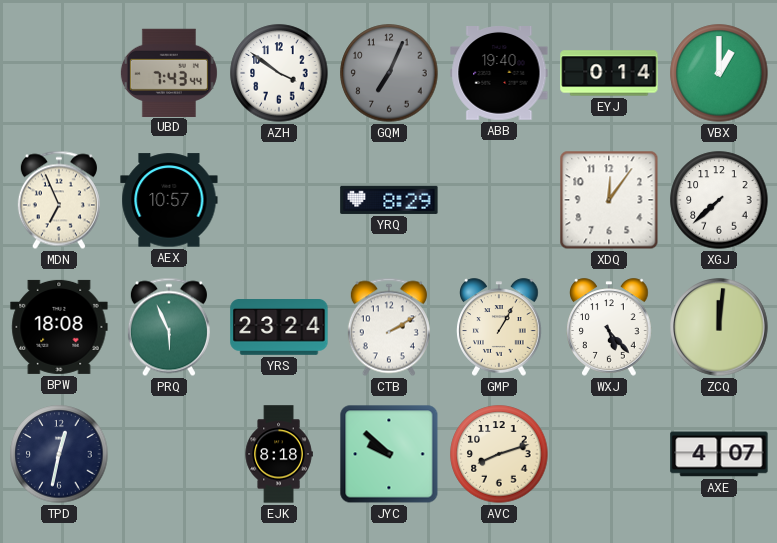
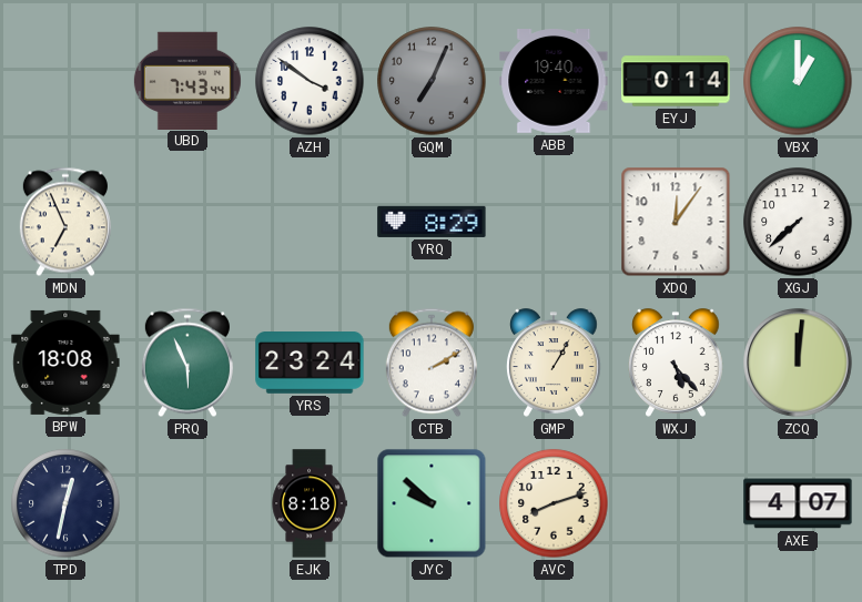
AEX: 10:57 -> none (169, 200)
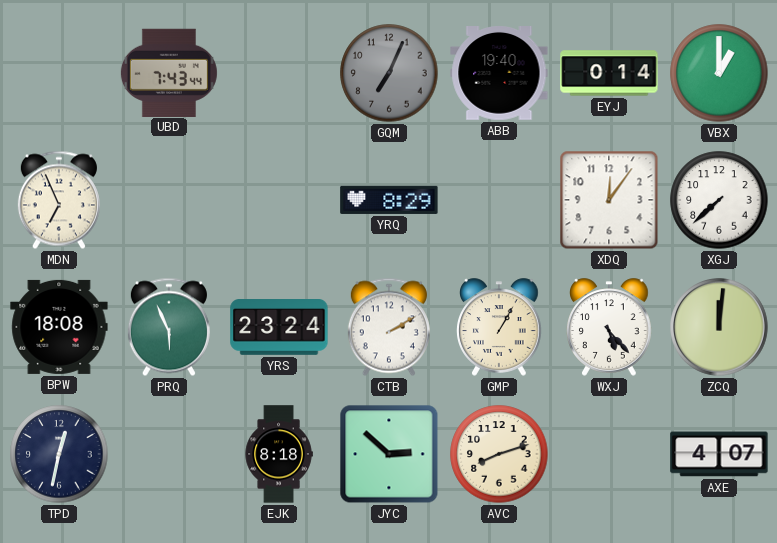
AZH: 3:51 -> none (310, 81)
JYC: 9:52 -> 2:52 (389, 454)
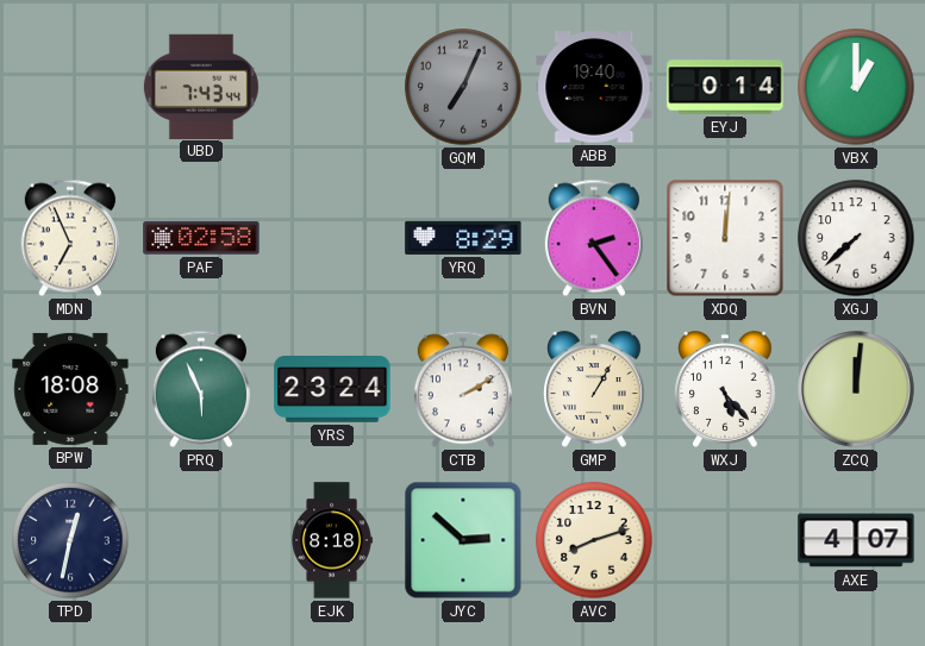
PAF: none -> 02:58 (201, 238)
BVN: none -> 2:24 (594, 238)
XDQ: 12:06 -> 12:01 (725, 238)
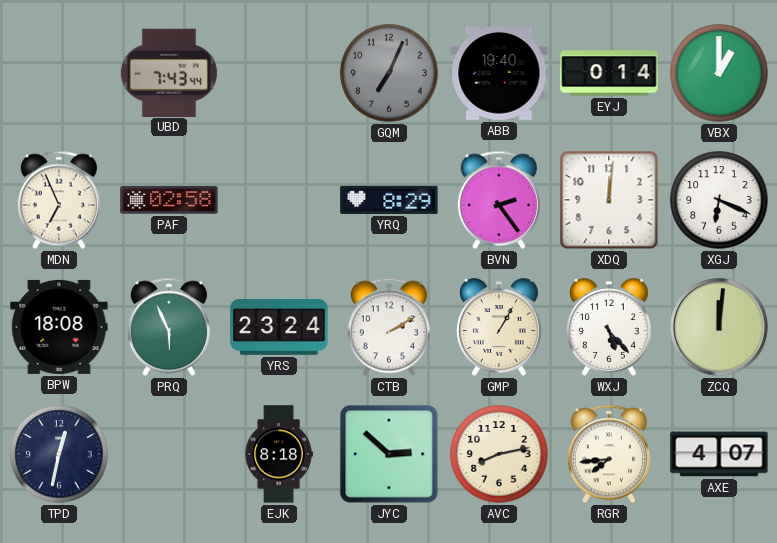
XGJ: 7:38 -> 6:19 (719, 200)
AVC: 8:12 -> 8:13 (499, 454)
RGR: none -> 7:44 (609, 454)
